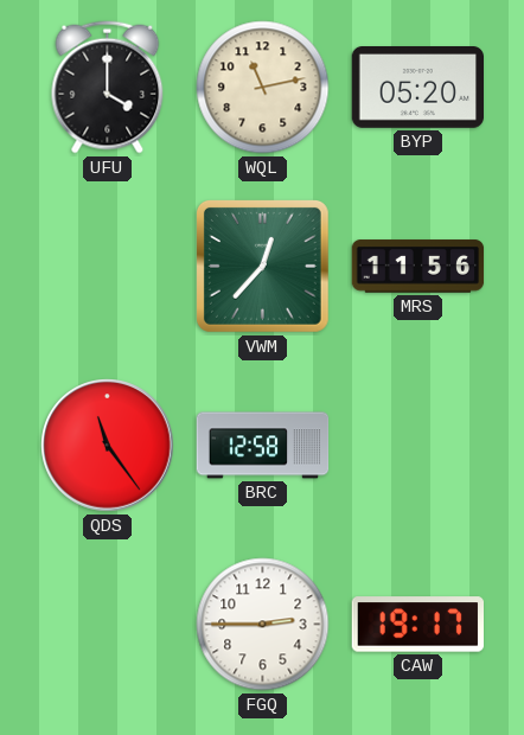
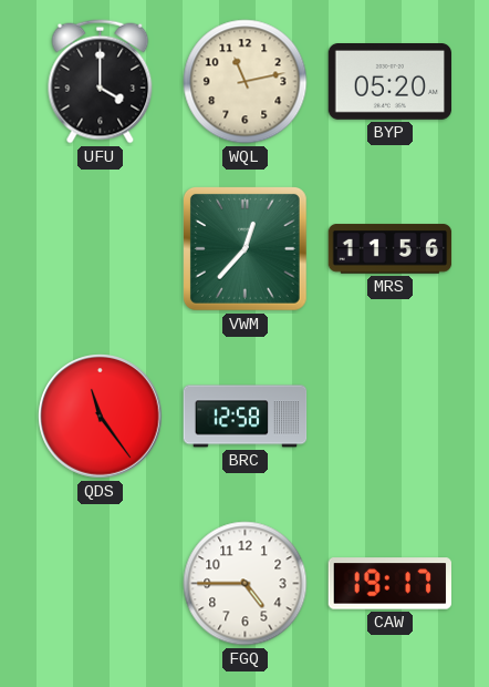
FGQ: 2:45 -> 4:45 (246, 584)
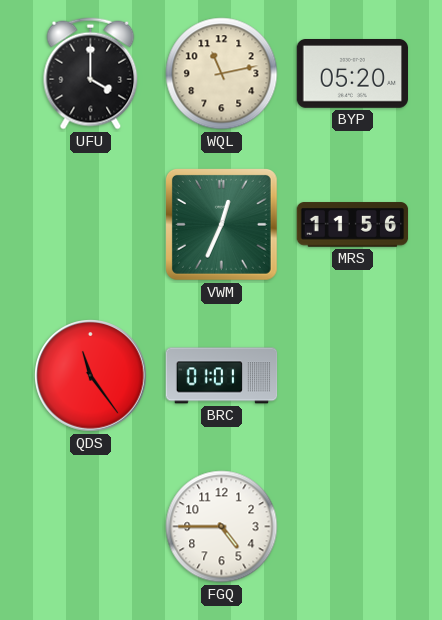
VWM: 12:37 -> 12:34 (221, 224)
BRC: 12:58 -> 01:01 (222, 376)
CAW: 19:17 -> none (389, 584)
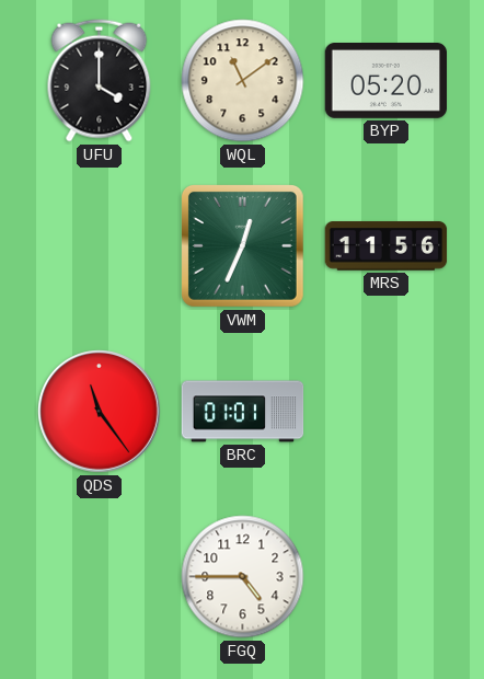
WQL: 11:13 -> 11:09 (243, 81)
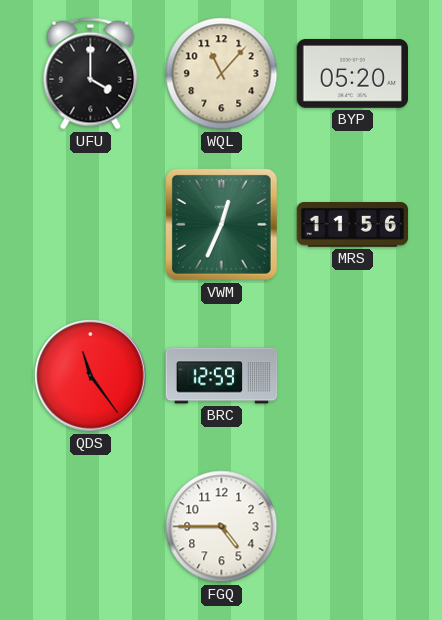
WQL: 11:09 -> 11:07 (222, 74)
BRC: 01:01 -> 12:59 (222, 376)
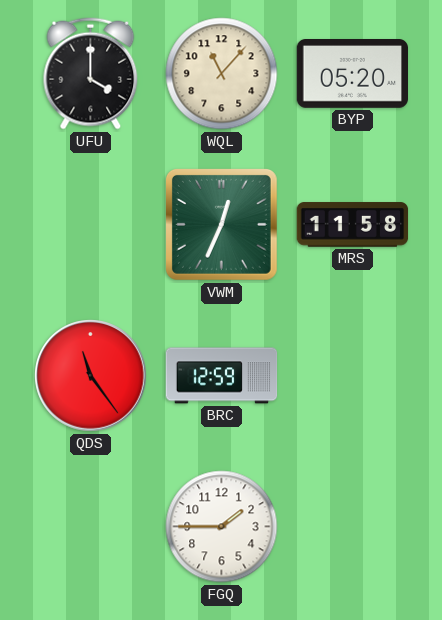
MRS: 11:56 -> 11:58 (353, 225)
FGQ: 4:45 -> 1:45 (222, 527)
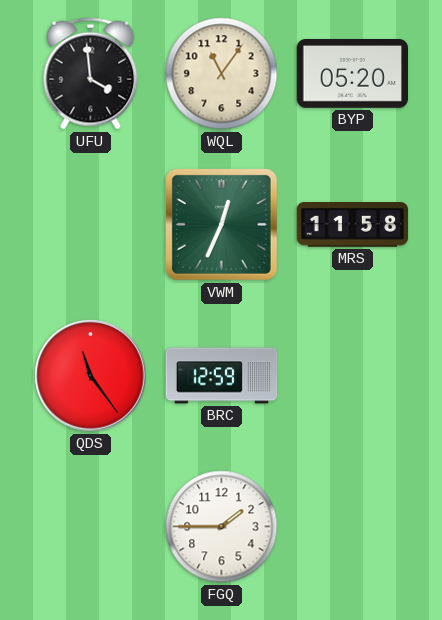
UFU: 4:00 -> 3:59 (91, 74)
WQL: 11:07 -> 11:06 (222, 74)
